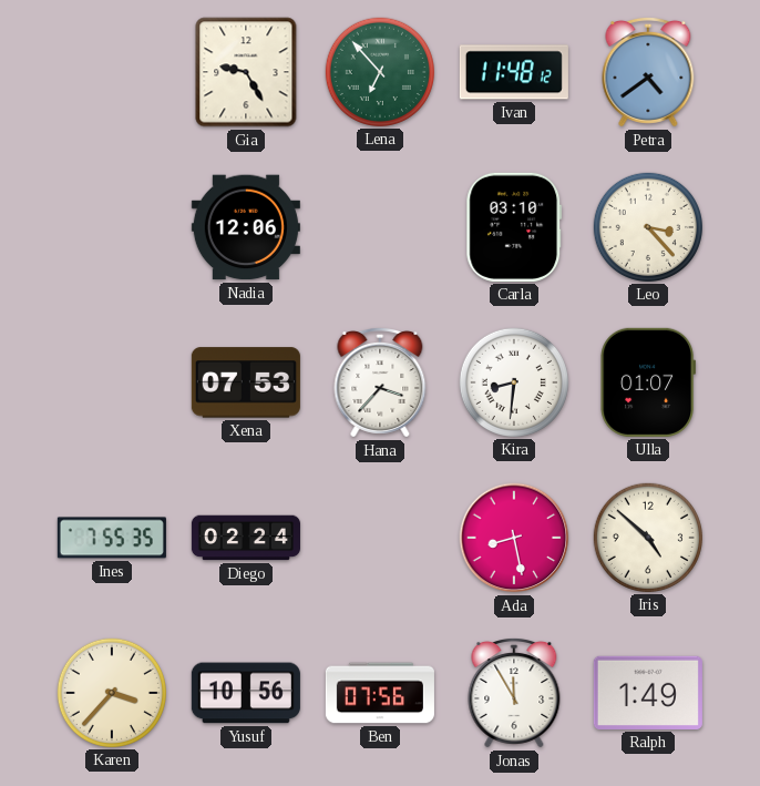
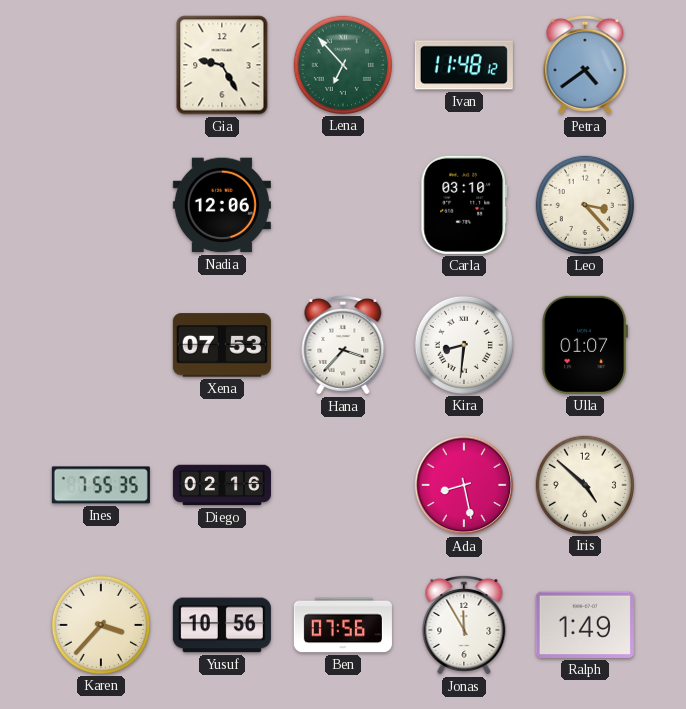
Diego: 02:24 -> 02:16 (222, 485)
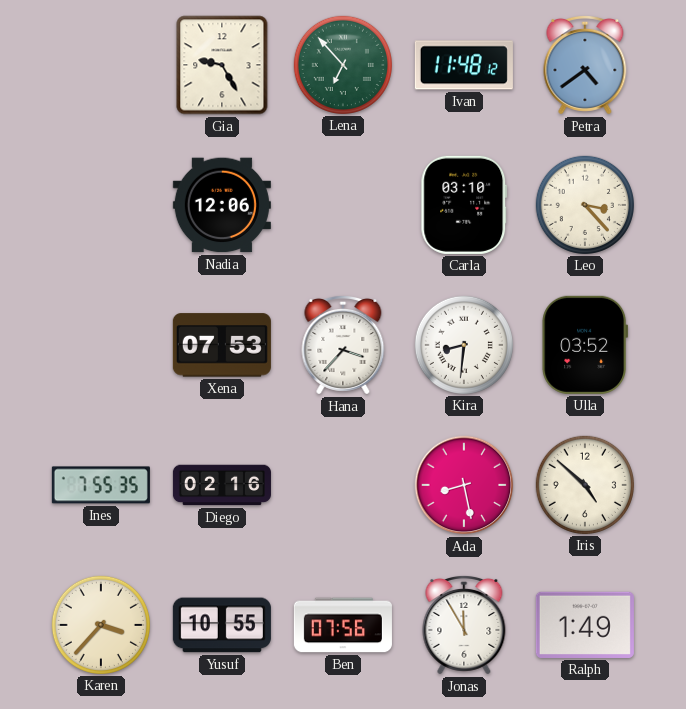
Ulla: 01:07 -> 03:52 (585, 345)
Yusuf: 10:56 -> 10:55 (222, 625)
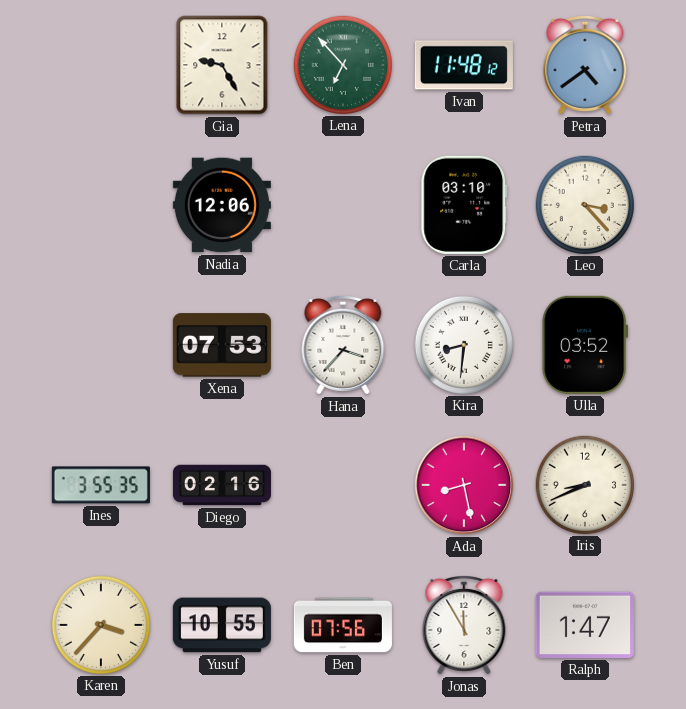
Ines: 7:55 -> 3:55 (101, 485)
Iris: 4:52 -> 8:41 (585, 485)
Ralph: 1:49 -> 1:47 (585, 625)
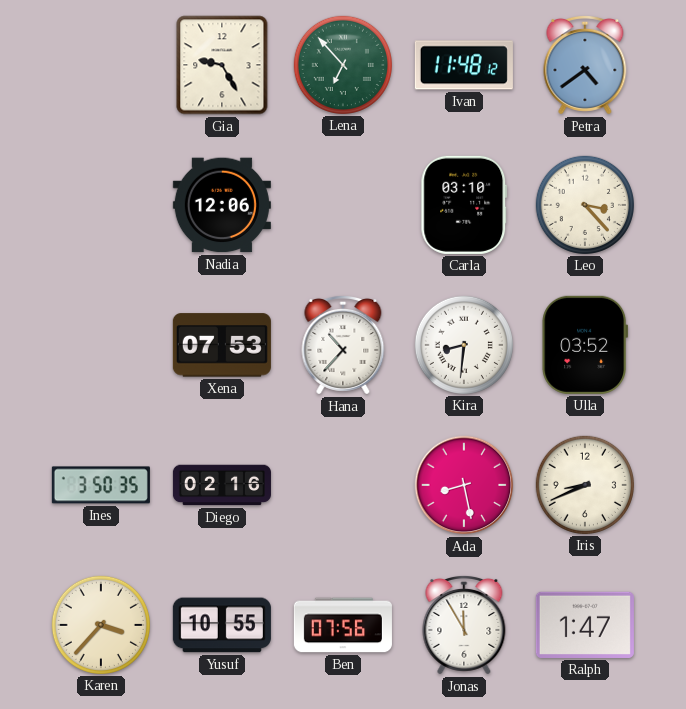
Hana: 3:37 -> 10:37 (343, 345)
Ines: 3:55 -> 3:50 (101, 485)
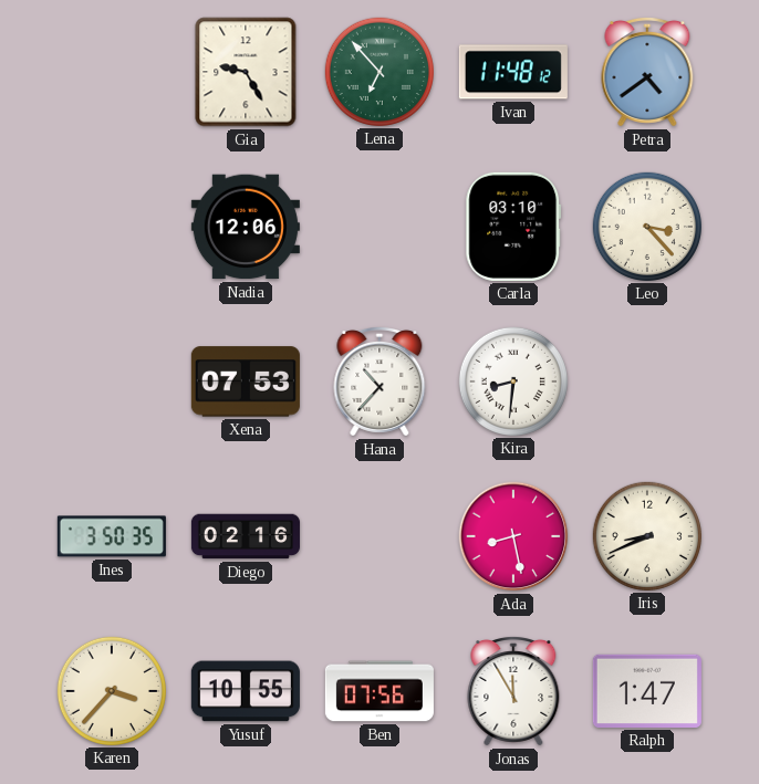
Ulla: 03:52 -> none (585, 345)
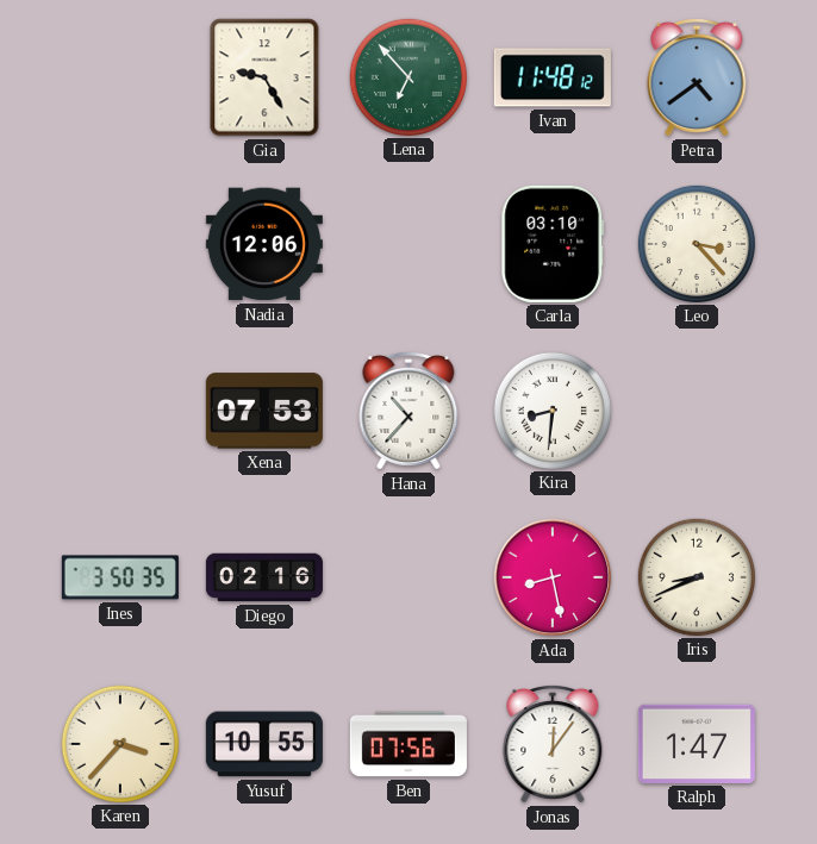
Jonas: 11:55 -> 12:06 (553, 744)
